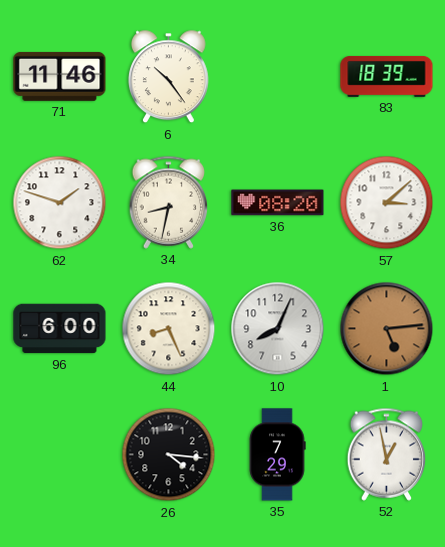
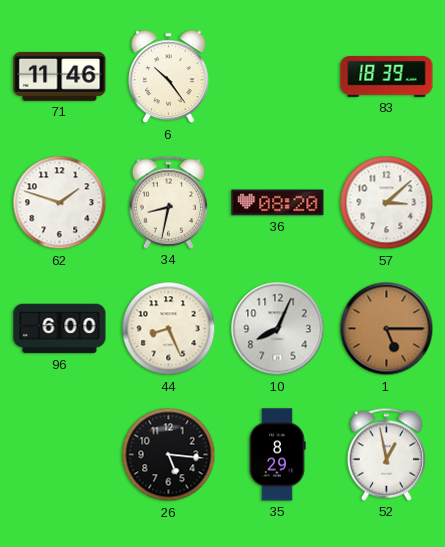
1: 5:14 -> 5:15 (387, 329)
26: 4:16 -> 5:16 (169, 455)
35: 7:29 -> 8:29 (277, 455)
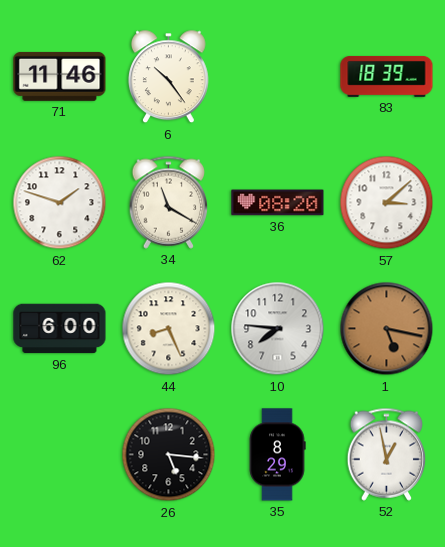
34: 8:32 -> 11:20 (169, 202)
10: 8:04 -> 7:46 (278, 329)
1: 5:15 -> 5:17 (387, 329)
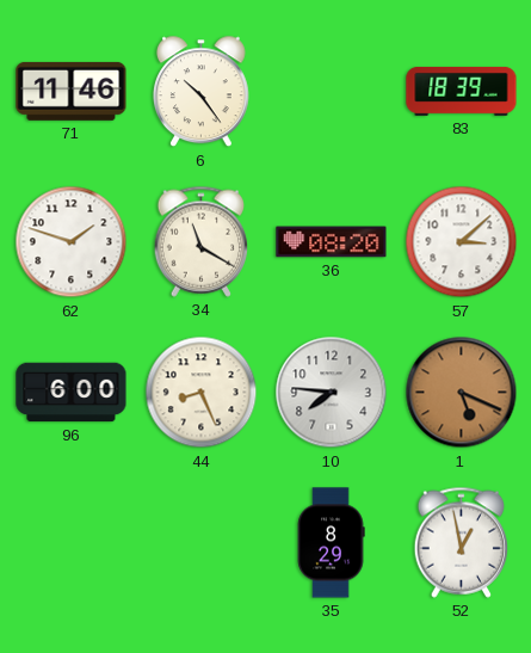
1: 5:17 -> 5:19 (462, 393)
26: 5:16 -> none (169, 455)
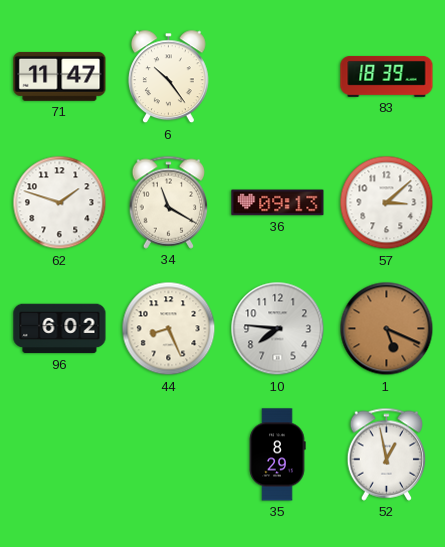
71: 11:46 -> 11:47 (60, 76)
36: 08:20 -> 09:13 (278, 203)
96: 6:00 -> 6:02 (60, 329)
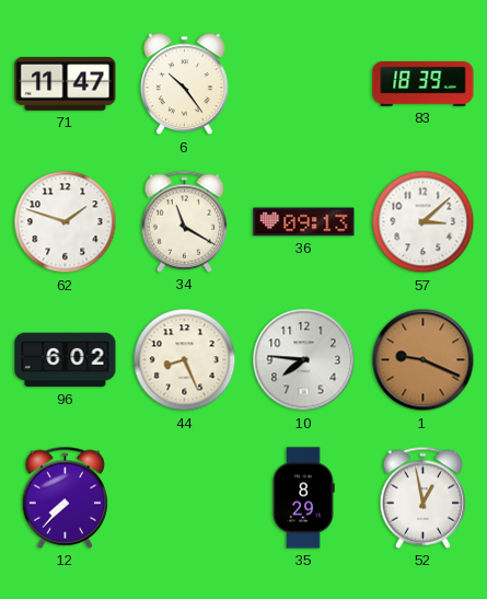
1: 5:19 -> 9:19 (424, 360)
12: none -> 7:37 (66, 497)
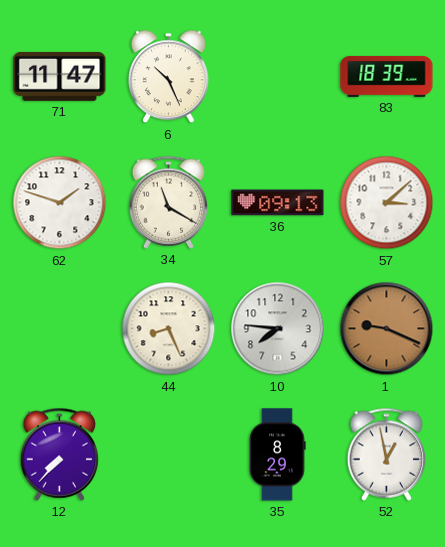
6: 10:24 -> 10:26 (168, 77)
96: 6:02 -> none (66, 360)
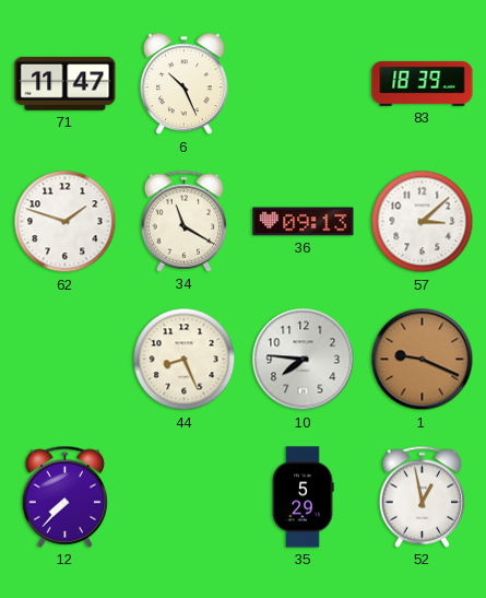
35: 8:29 -> 5:29 (303, 497)
